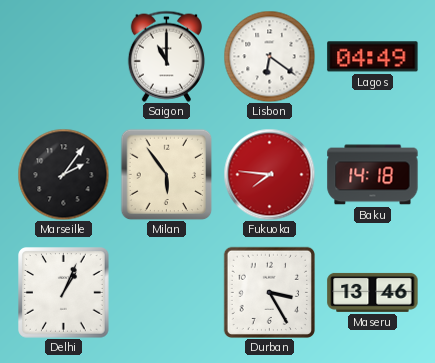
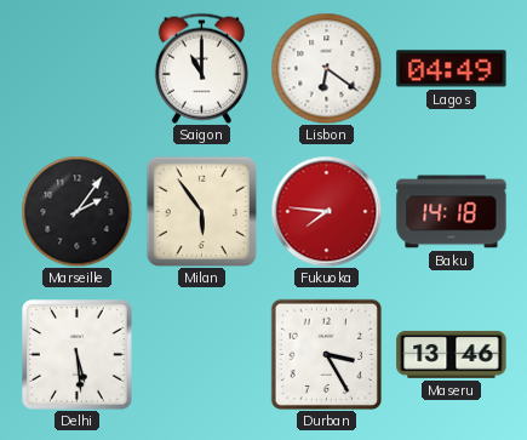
Delhi: 1:04 -> 5:29 (78, 355)
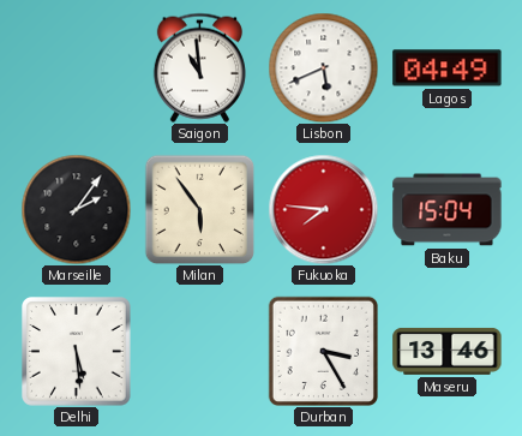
Saigon: 11:00 -> 10:59 (199, 67)
Lisbon: 6:21 -> 5:41 (323, 67)
Baku: 14:18 -> 15:04 (448, 210)
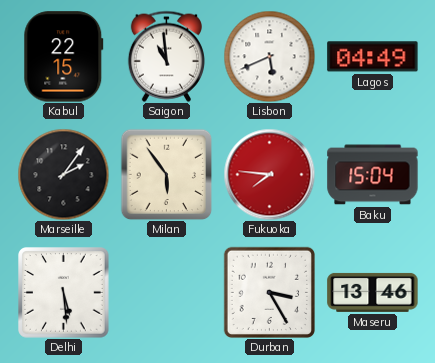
Kabul: none -> 22:15 (64, 57)
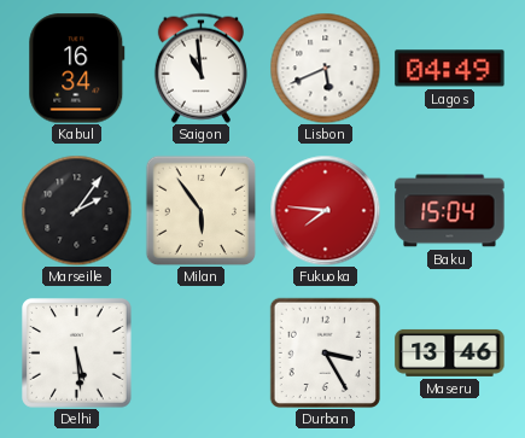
Kabul: 22:15 -> 16:34 (77, 69)
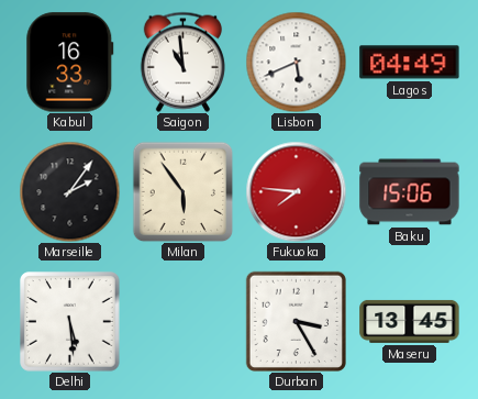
Kabul: 16:34 -> 16:33 (70, 63)
Baku: 15:04 -> 15:06 (410, 192)
Maseru: 13:46 -> 13:45 (410, 321)
